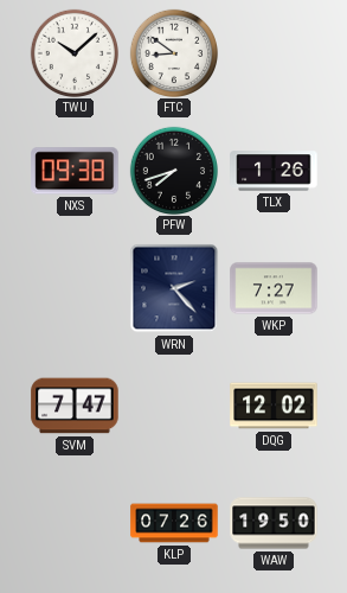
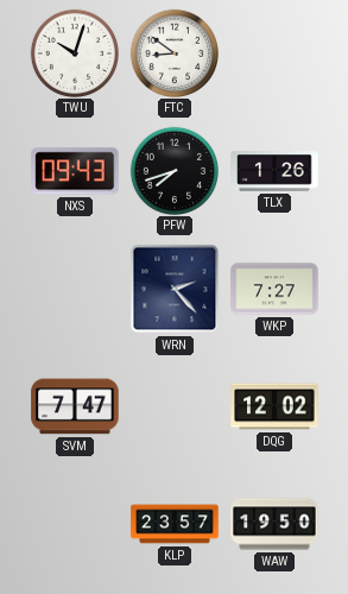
TWU: 10:08 -> 10:03 (74, 52)
NXS: 09:38 -> 09:43 (75, 171)
KLP: 07:26 -> 23:57 (175, 524)
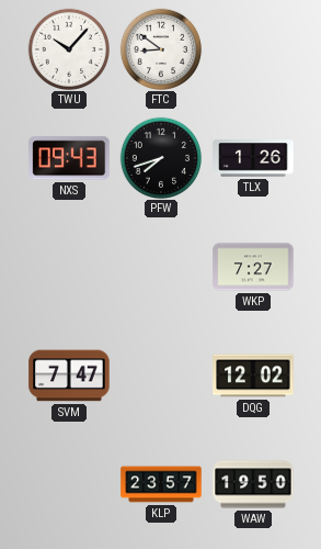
TWU: 10:03 -> 10:07 (68, 48)
WRN: 2:23 -> none (175, 289)
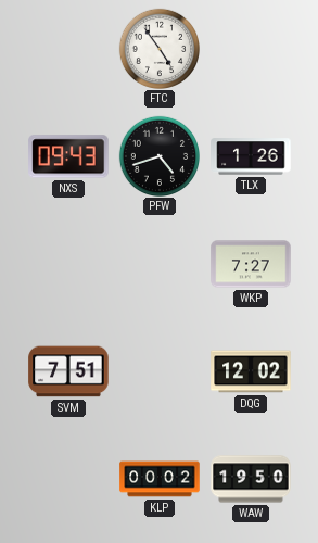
TWU: 10:07 -> none (68, 48)
FTC: 8:51 -> 4:54 (158, 48)
PFW: 7:42 -> 4:42 (158, 155)
SVM: 7:47 -> 7:51 (68, 371)
KLP: 23:57 -> 00:02 (160, 479)
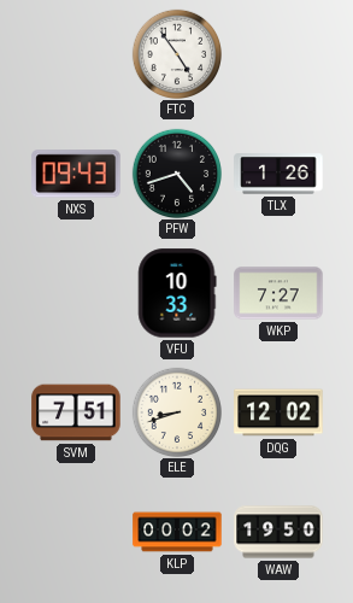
VFU: none -> 10:33 (177, 293)
ELE: none -> 8:42 (176, 411)
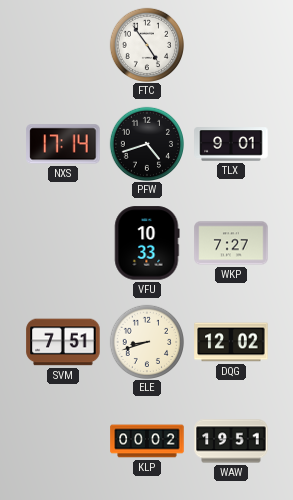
NXS: 09:43 -> 17:14 (63, 144)
TLX: 1:26 -> 9:01 (231, 144)
WAW: 19:50 -> 19:51 (231, 441)
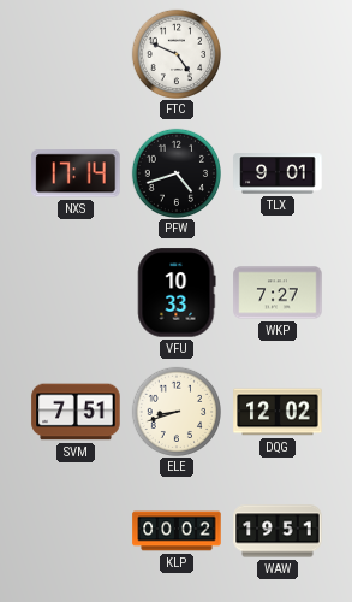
FTC: 4:54 -> 4:49 (175, 53)
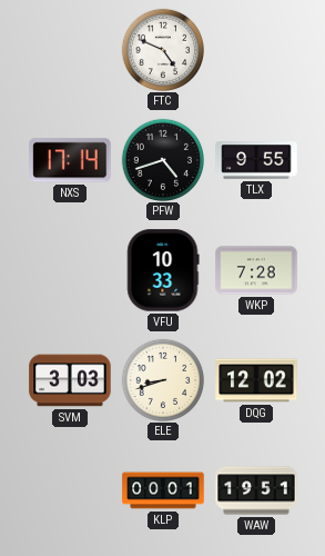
TLX: 9:01 -> 9:55 (256, 160)
WKP: 7:27 -> 7:28 (256, 270)
SVM: 7:51 -> 3:03 (70, 380)
KLP: 00:02 -> 00:01 (163, 490)
